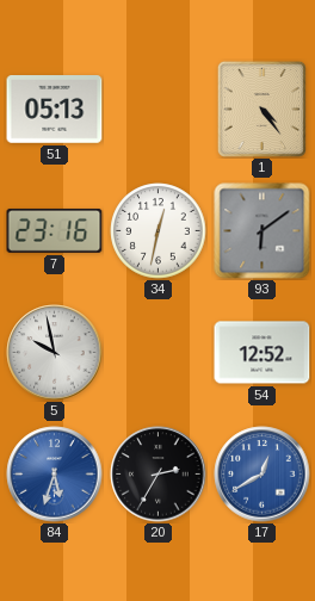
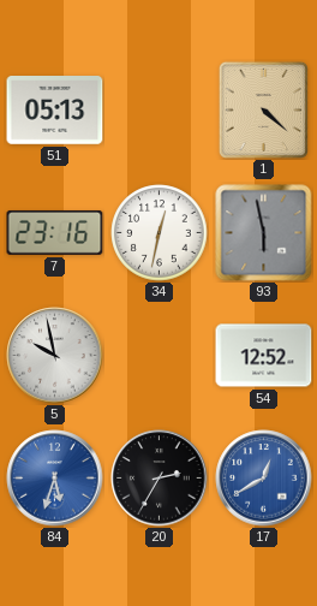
1: 4:24 -> 4:22 (263, 109)
93: 6:09 -> 5:58 (264, 233)
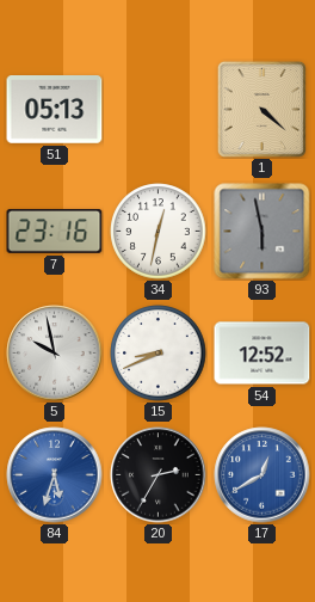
15: none -> 8:41 (159, 354)
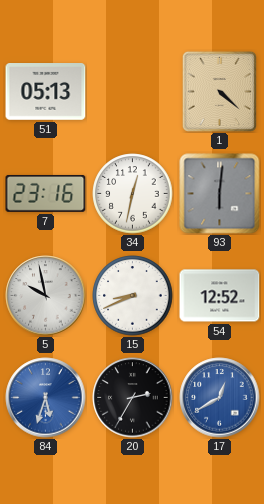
93: 5:58 -> 6:01 (220, 194)
